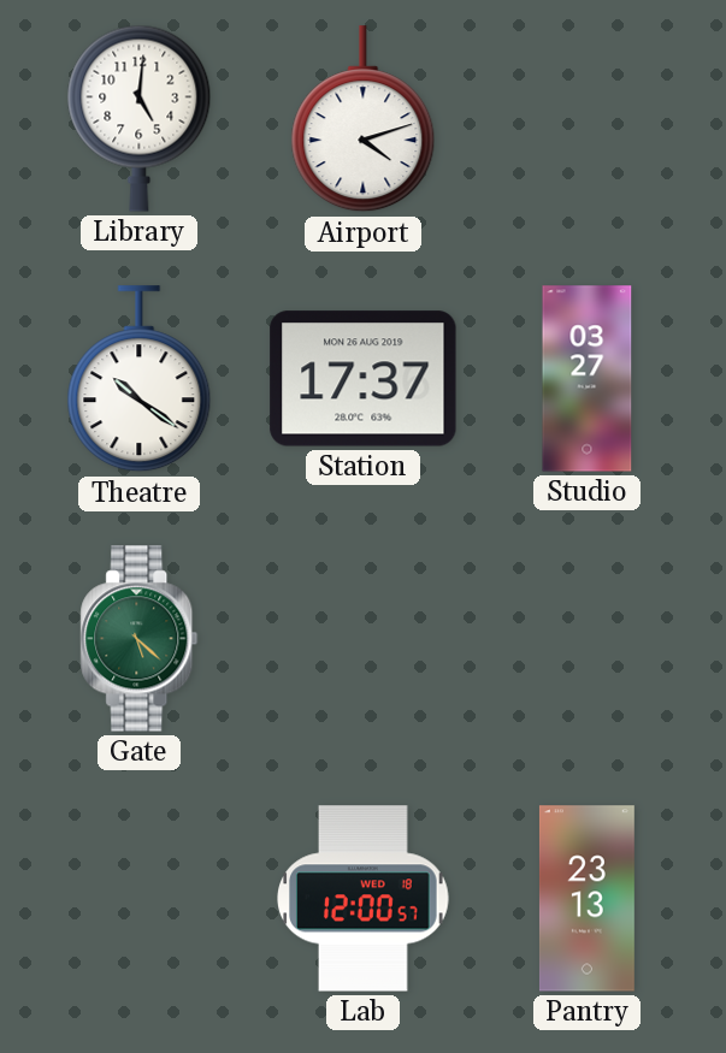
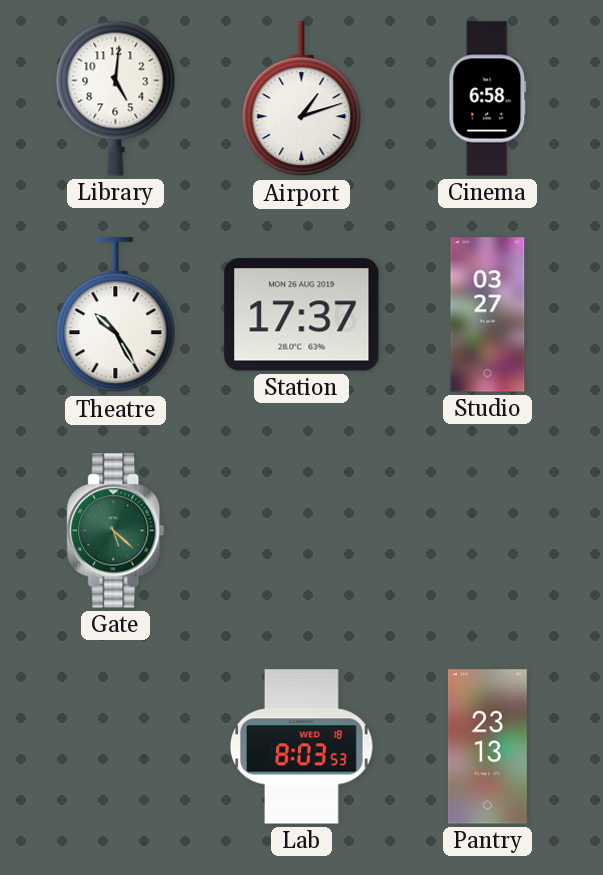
Airport: 4:12 -> 1:12 (302, 99)
Cinema: none -> 6:58 (488, 99)
Theatre: 10:21 -> 10:25 (116, 315)
Lab: 12:00 -> 8:03 (302, 747)
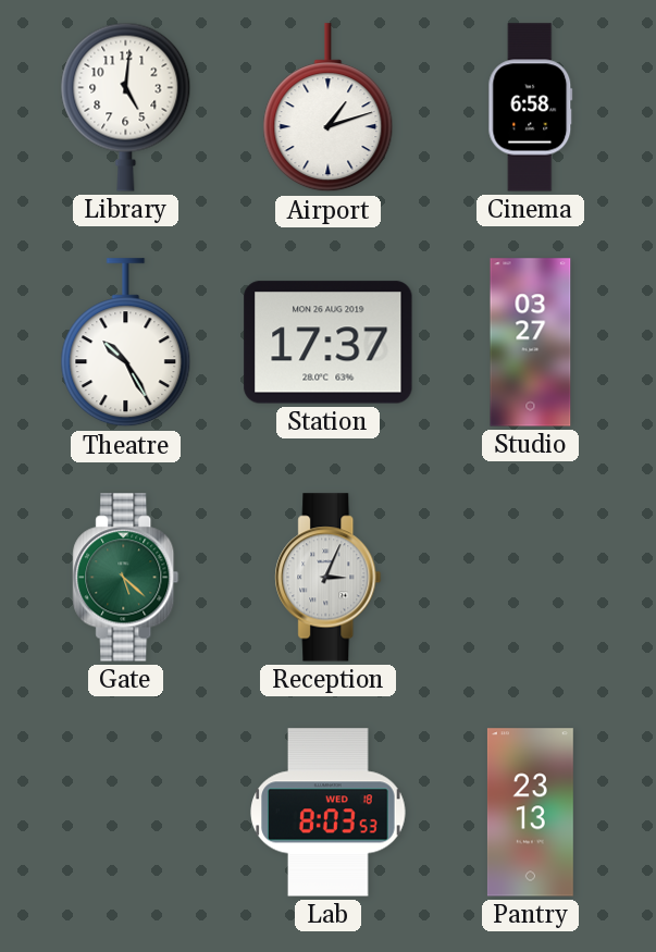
Reception: none -> 3:04 (329, 578)
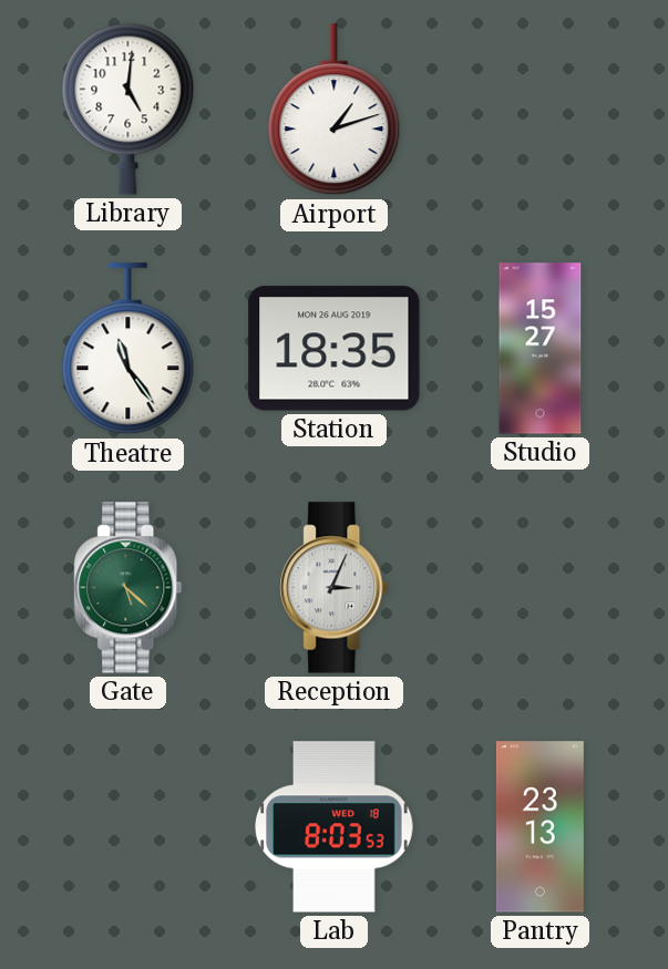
Cinema: 6:58 -> none (531, 108)
Theatre: 10:25 -> 11:24 (129, 349)
Station: 17:37 -> 18:35 (335, 349)
Studio: 03:27 -> 15:27 (541, 349)
